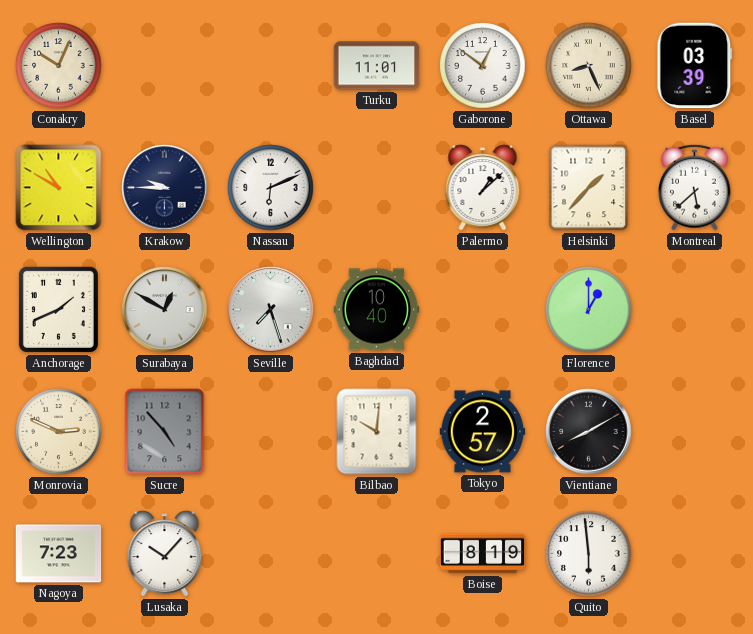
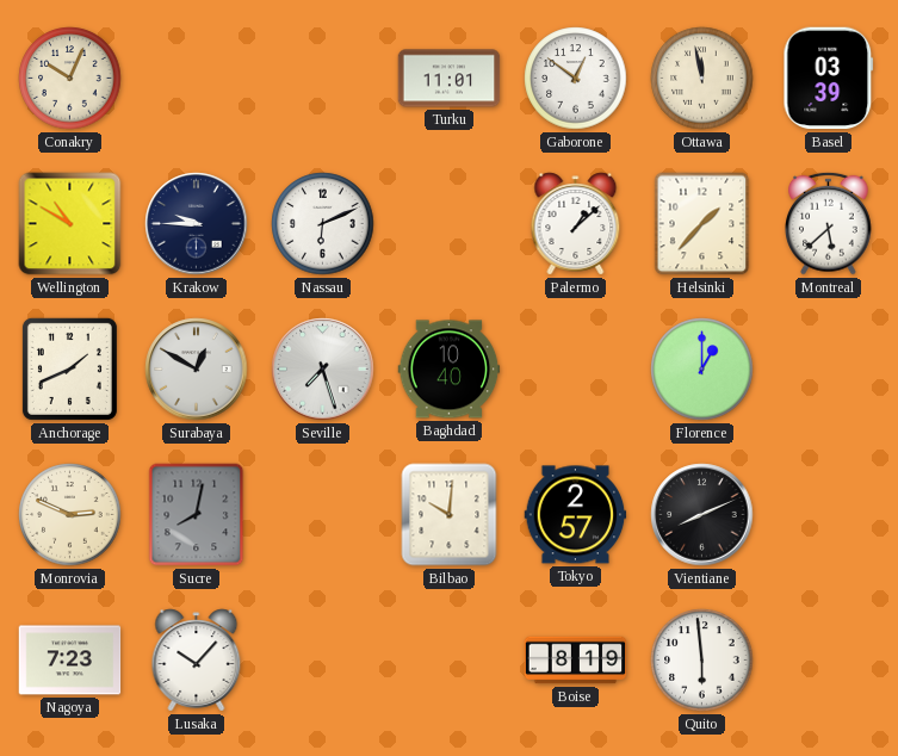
Ottawa: 8:26 -> 11:58 (702, 79)
Sucre: 4:53 -> 8:02 (197, 515)
Vientiane: 8:10 -> 8:11 (702, 515)
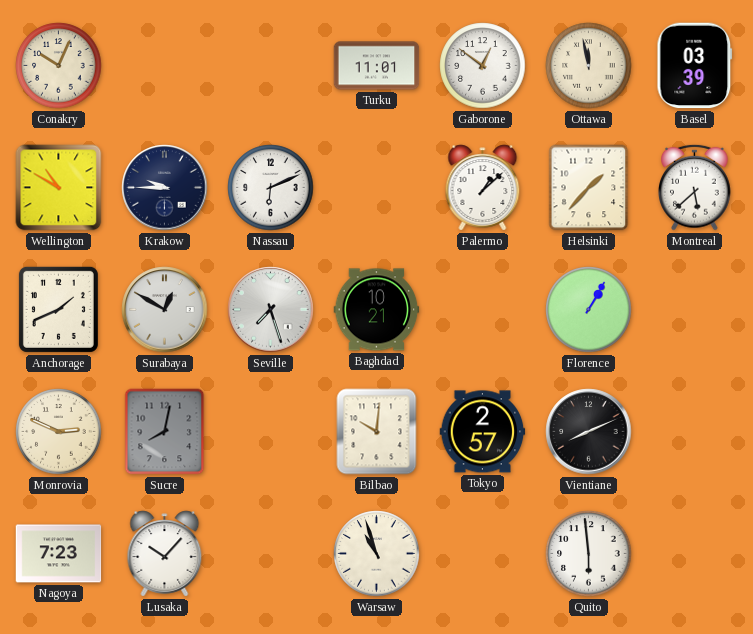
Baghdad: 10:40 -> 10:21 (377, 310)
Florence: 1:00 -> 1:05 (589, 310)
Warsaw: none -> 10:57 (377, 554)
Boise: 8:19 -> none (576, 661)
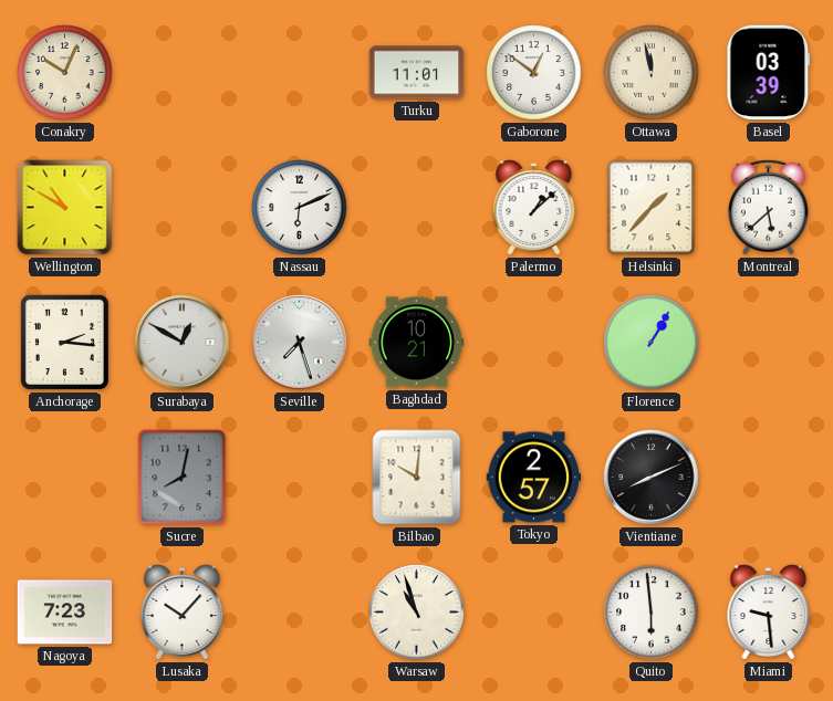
Krakow: 9:45 -> none (165, 188)
Anchorage: 1:41 -> 2:16 (64, 342)
Monrovia: 2:49 -> none (59, 432)
Miami: none -> 9:29 (769, 613)
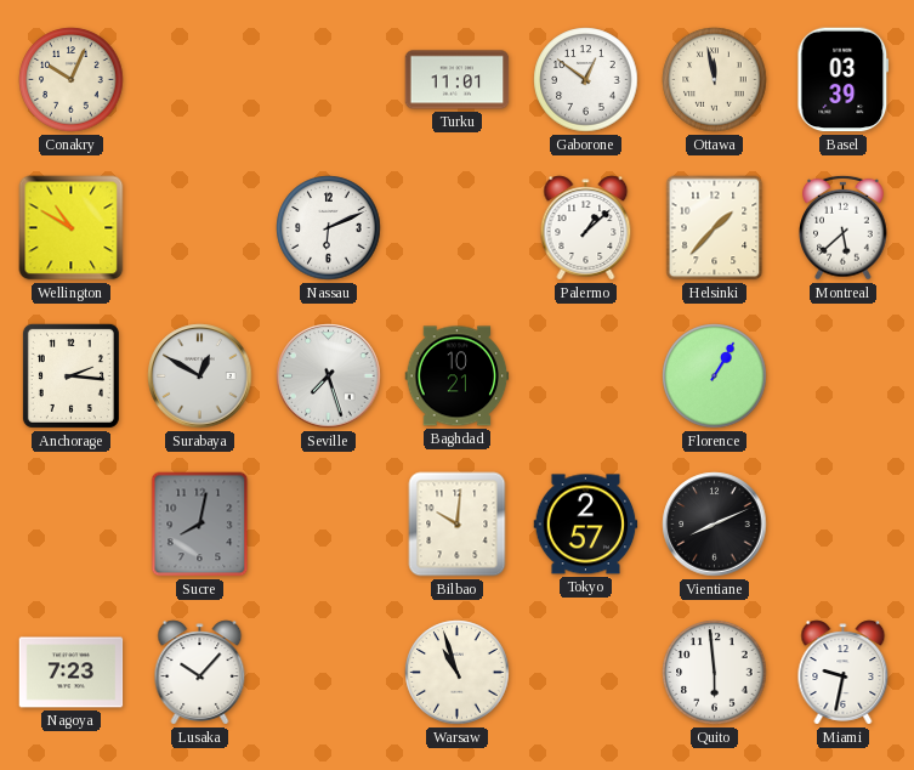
Miami: 9:29 -> 9:32 (844, 673)
